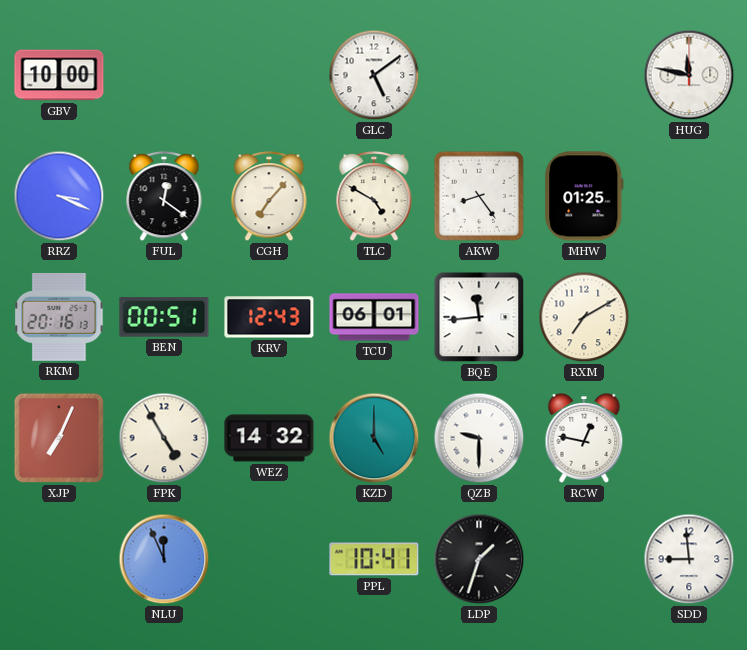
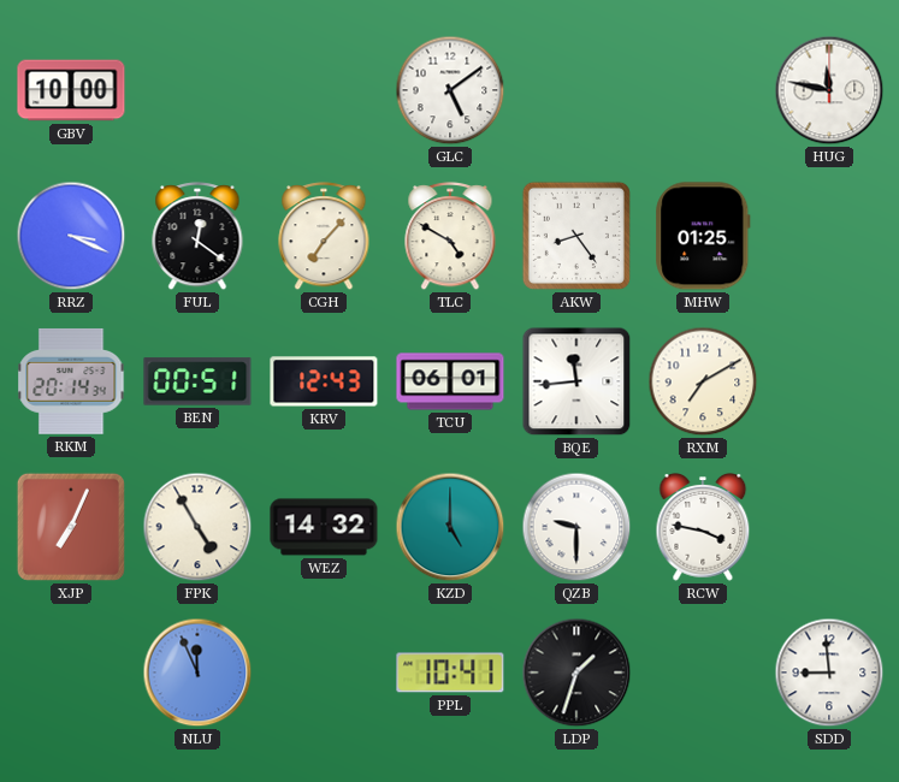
RKM: 20:16 -> 20:14 (71, 381)
RCW: 12:47 -> 3:47 (703, 528)
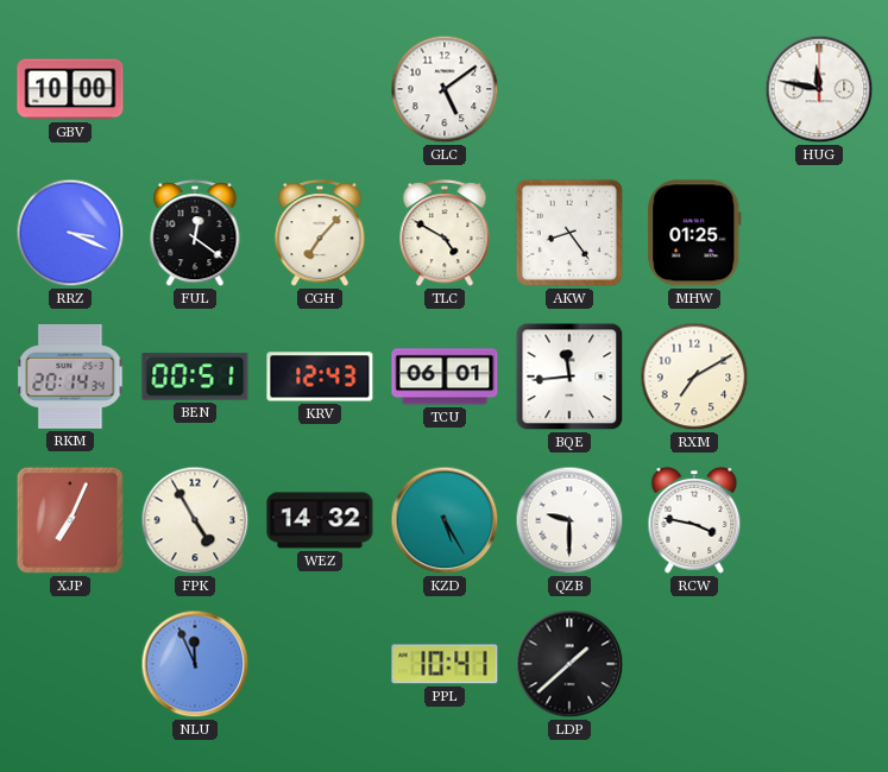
KZD: 5:00 -> 5:25 (445, 520)
LDP: 1:33 -> 1:38 (569, 664)
SDD: 8:59 -> none (829, 673)
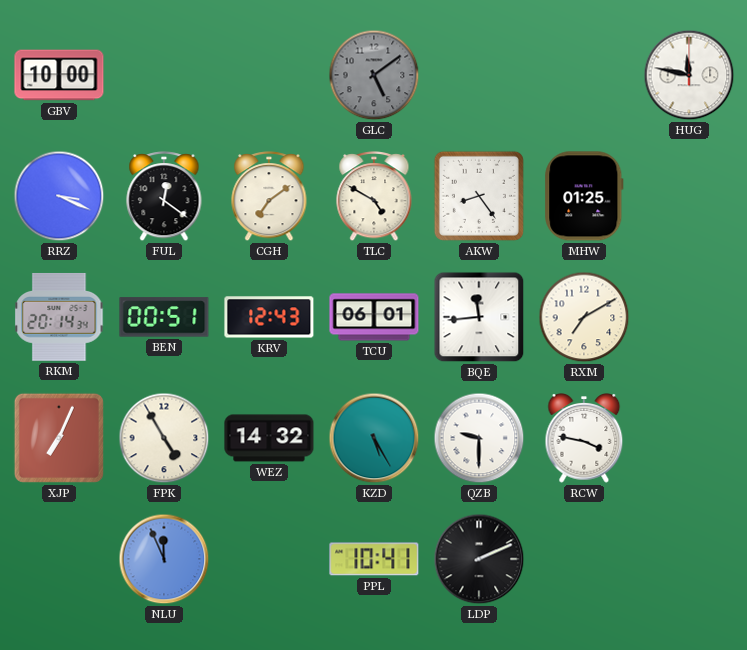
GLC dial: white -> grey (374, 75)
CGH: 7:07 -> 7:09 (269, 197)
LDP: 1:38 -> 2:11 (479, 559)
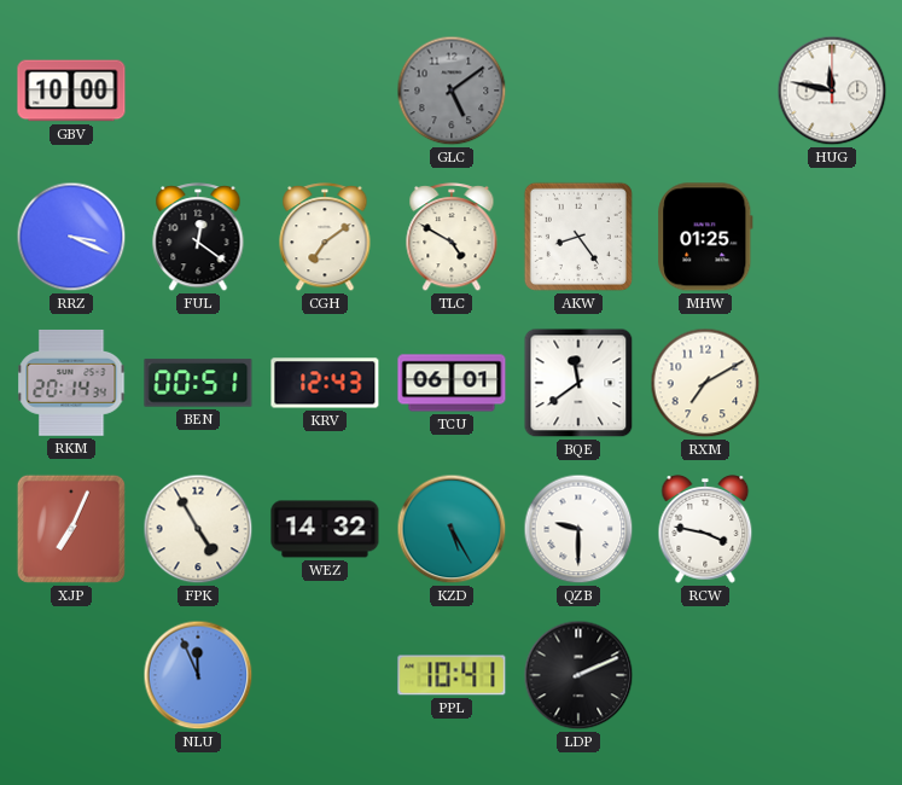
BQE: 11:44 -> 11:39 (578, 383)
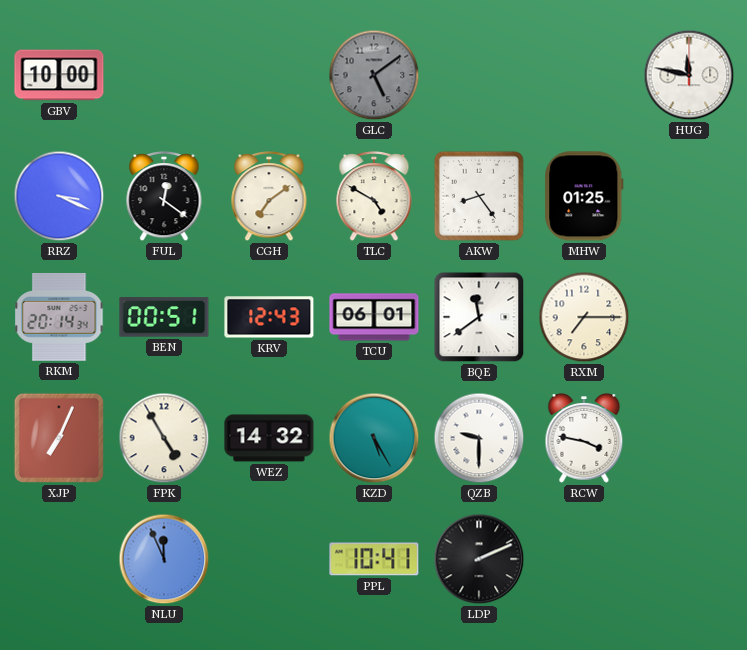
RXM: 7:10 -> 7:15 (584, 317)
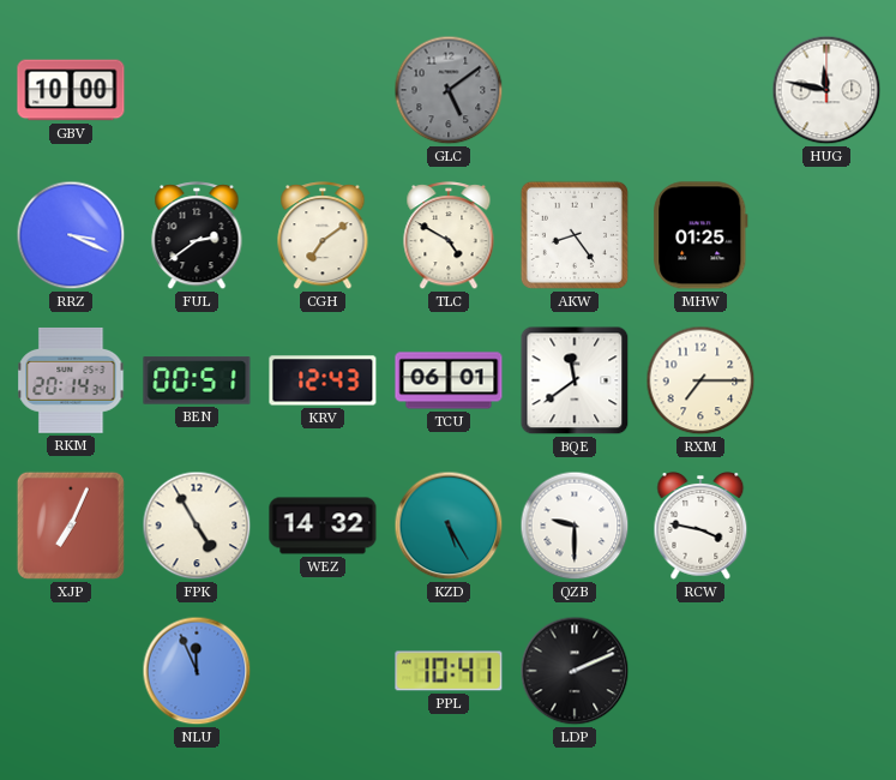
FUL: 12:21 -> 2:39 (197, 236)
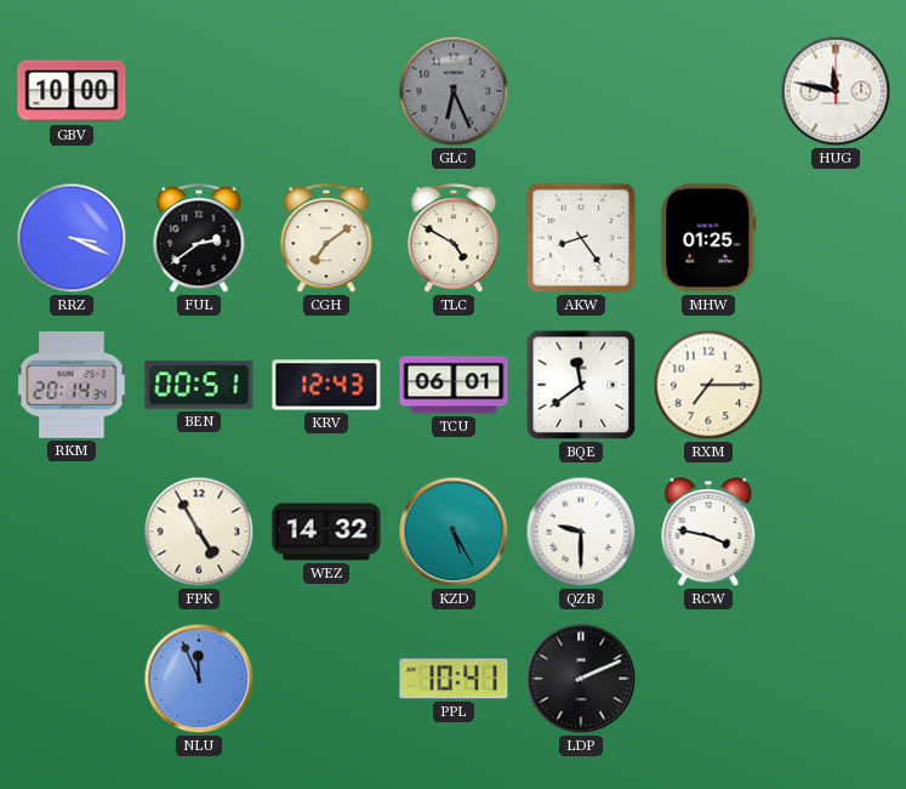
GLC: 5:09 -> 6:26 (454, 91)
XJP: 7:04 -> none (71, 526)
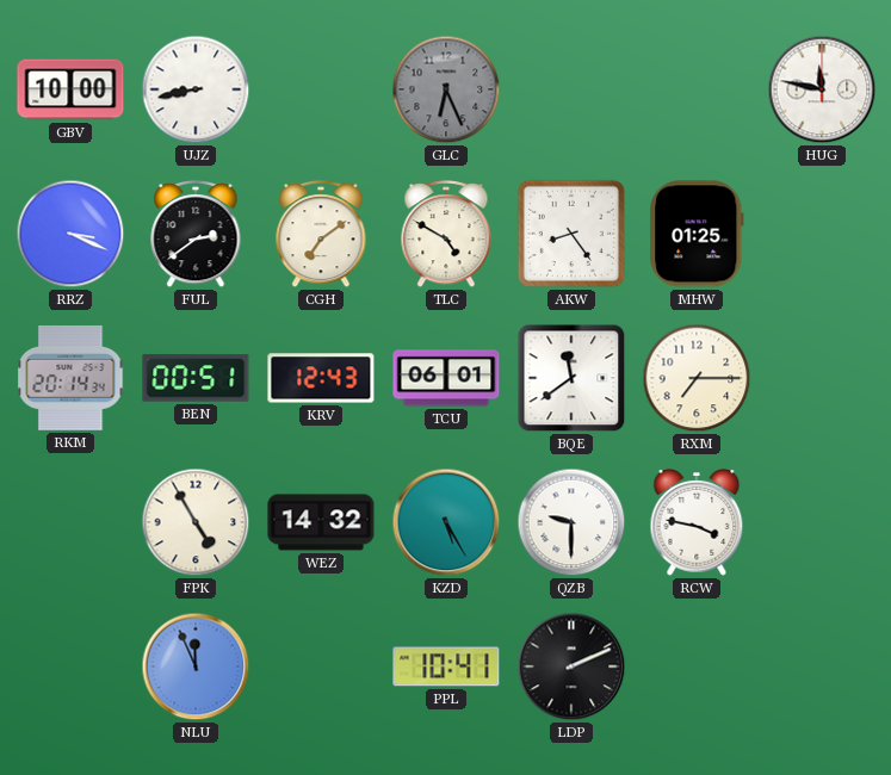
UJZ: none -> 8:43 (196, 89)
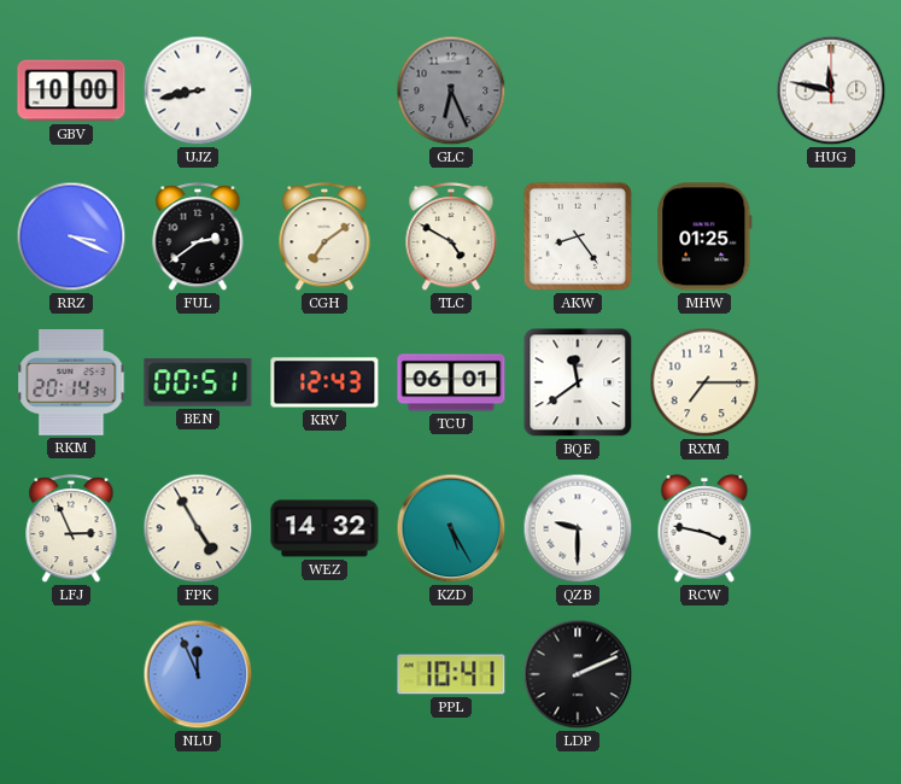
LFJ: none -> 2:56 (71, 530)
